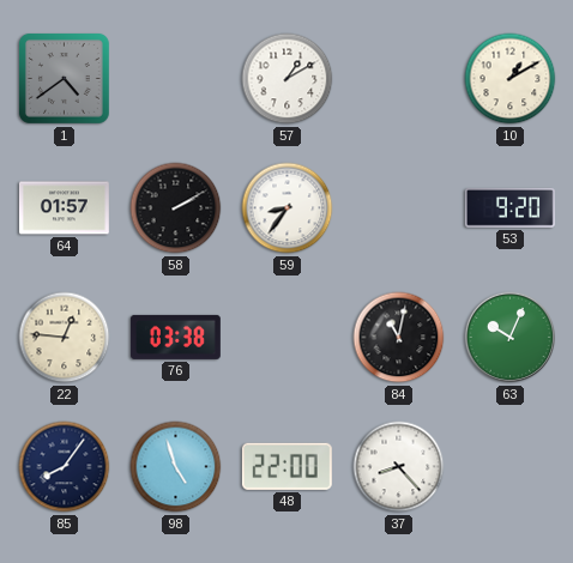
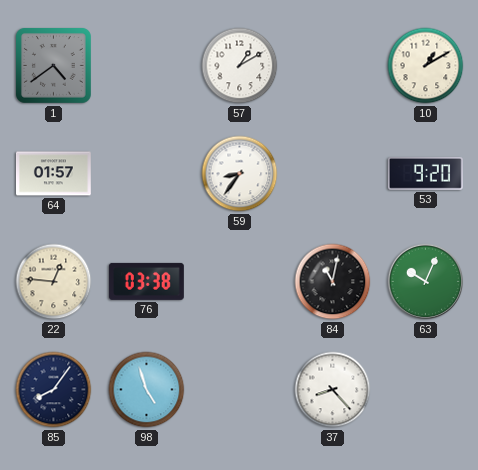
58: 2:10 -> none (176, 208)
48: 22:00 -> none (286, 466)
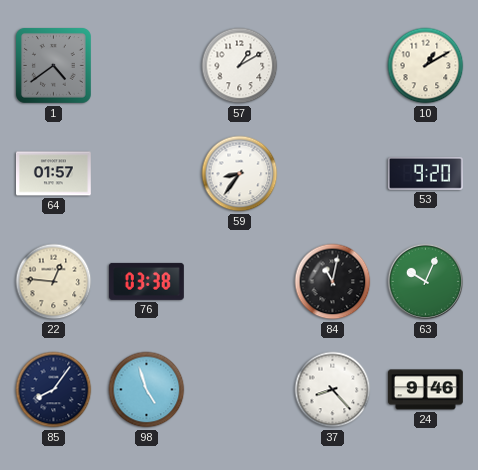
24: none -> 9:46 (425, 390)
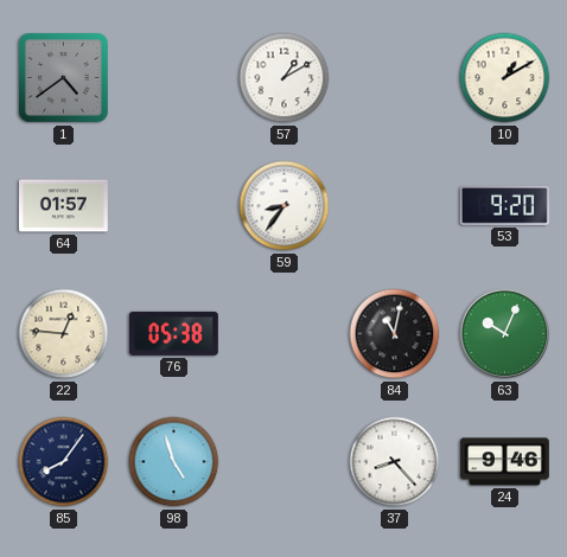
76: 03:38 -> 05:38 (173, 333)
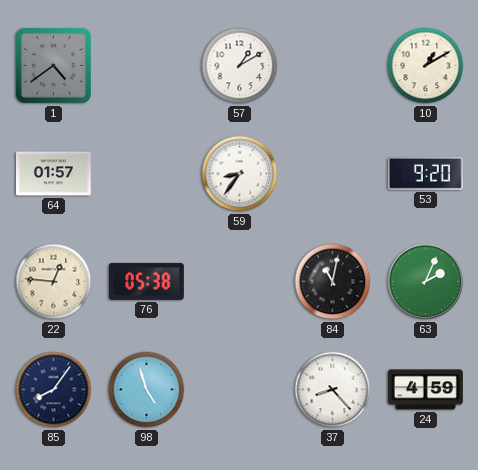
63: 10:04 -> 2:04 (426, 282)
24: 9:46 -> 4:59 (425, 390)
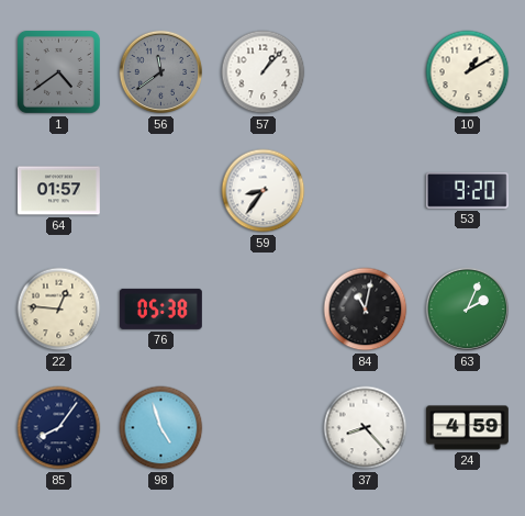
56: none -> 11:39 (161, 72)
57: 1:10 -> 1:07 (264, 72)
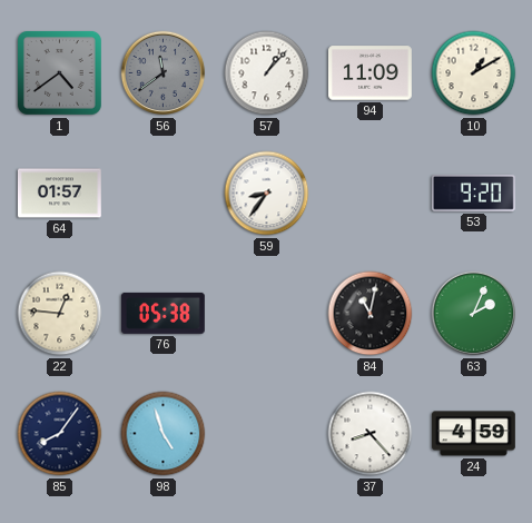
94: none -> 11:09 (370, 73)
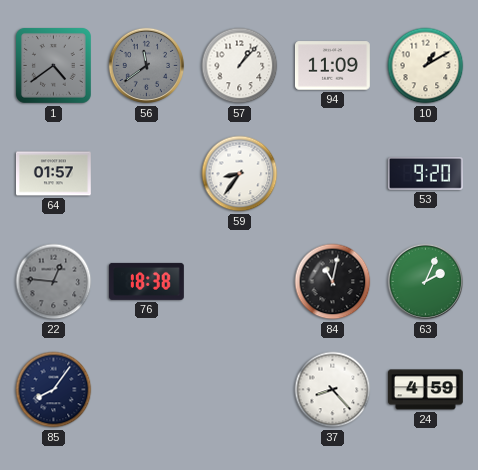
22 dial: cream -> grey (54, 282)
76: 05:38 -> 18:38 (146, 281)
98: 4:57 -> none (164, 434)
